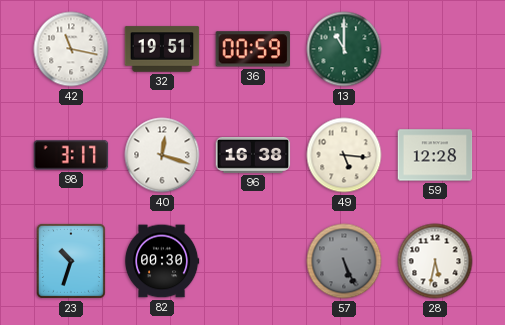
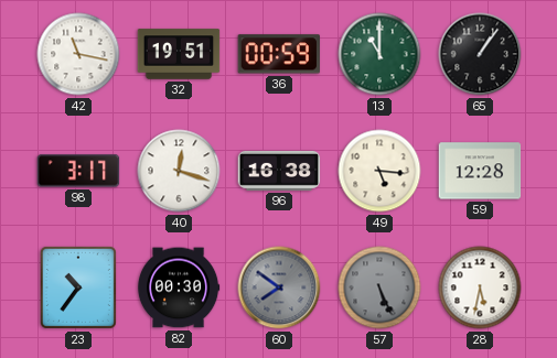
65: none -> 1:06 (480, 54)
23: 10:33 -> 10:36 (78, 288)
60: none -> 7:51 (279, 288)
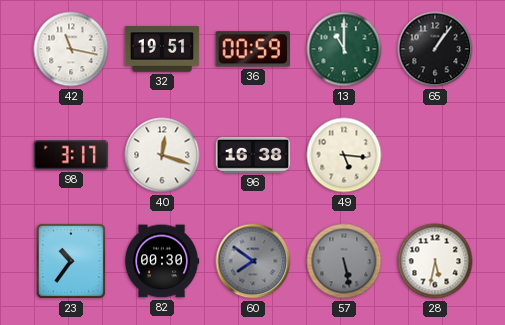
59: 12:28 -> none (480, 171)
57: 5:26 -> 5:28 (344, 261)
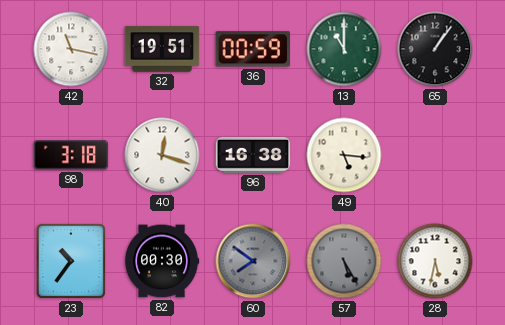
98: 3:17 -> 3:18 (71, 155)
57: 5:28 -> 5:25 (344, 261)
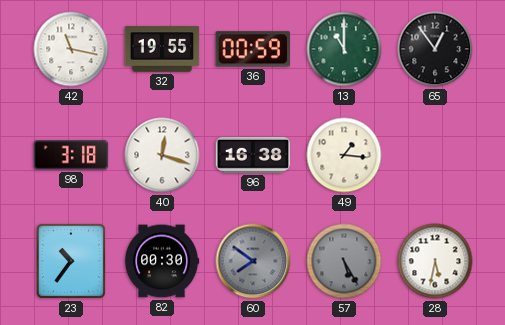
32: 19:51 -> 19:55 (162, 49)
65: 1:06 -> 12:54 (435, 49)
49: 5:16 -> 1:16 (344, 155)
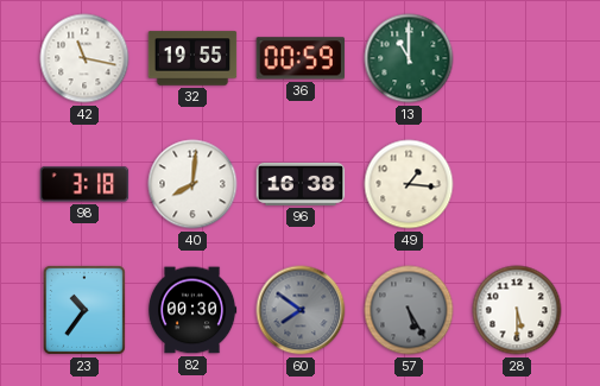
65: 12:54 -> none (435, 49)
40: 12:18 -> 8:01 (192, 184)
28: 5:32 -> 5:30 (517, 310)
